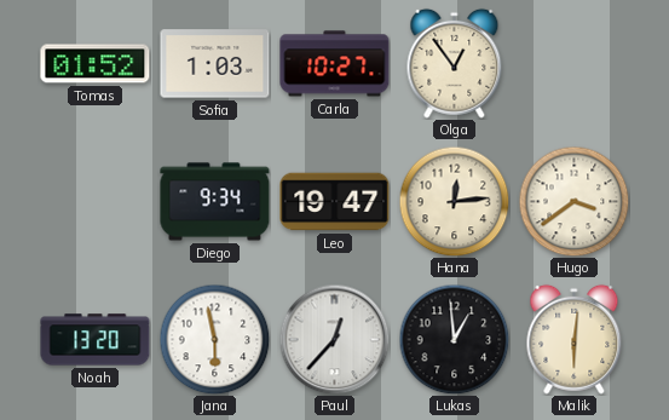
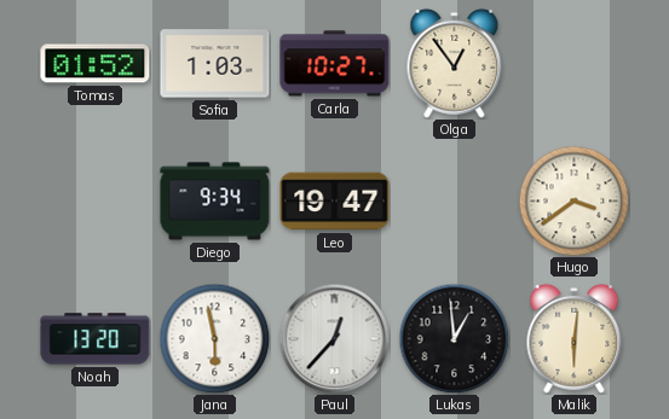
Hana: 12:14 -> none (454, 201)
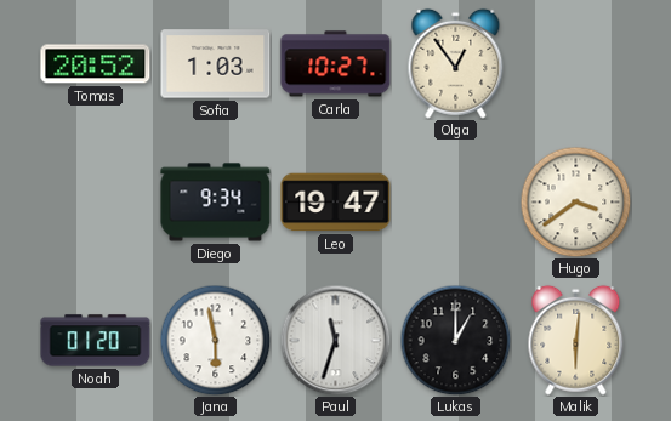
Tomas: 01:52 -> 20:52 (96, 64)
Noah: 13:20 -> 01:20 (96, 341)
Paul: 12:37 -> 11:33 (335, 340)
Lukas: 12:59 -> 1:00 (455, 340)
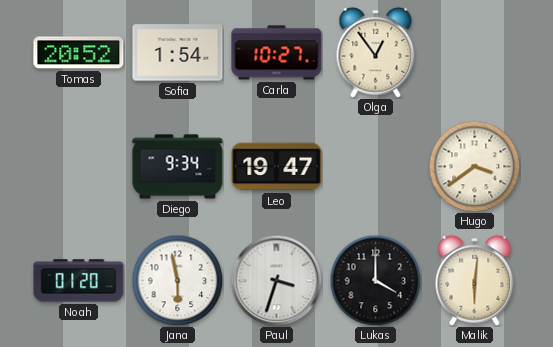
Sofia: 1:03 -> 1:54 (178, 53)
Paul: 11:33 -> 3:33 (276, 280)
Lukas: 1:00 -> 4:00 (375, 280)
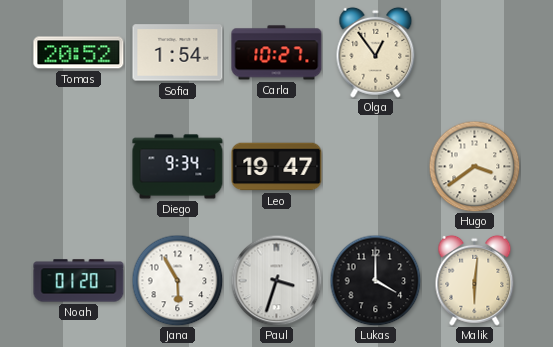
Jana: 5:58 -> 5:55 (177, 280)
